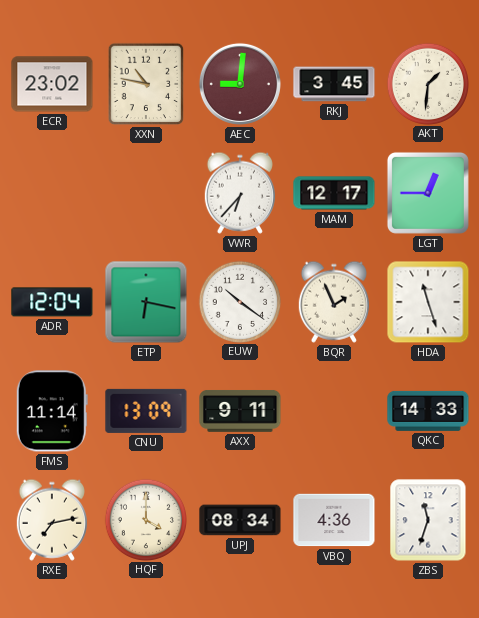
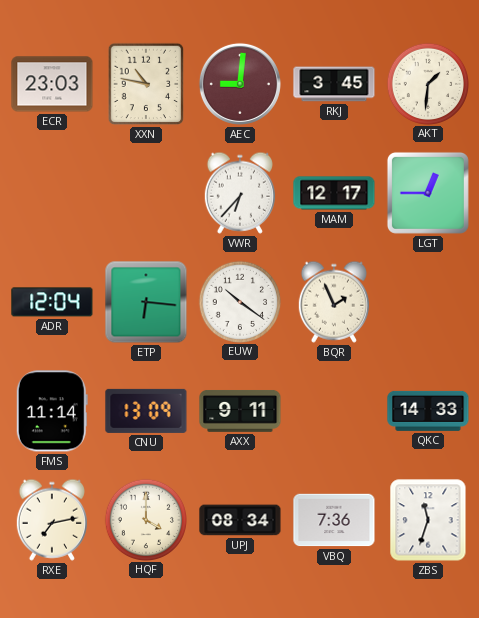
ECR: 23:02 -> 23:03 (52, 84)
ETP: 6:17 -> 6:16 (146, 302)
HDA: 11:27 -> none (428, 302)
VBQ: 4:36 -> 7:36 (334, 520)
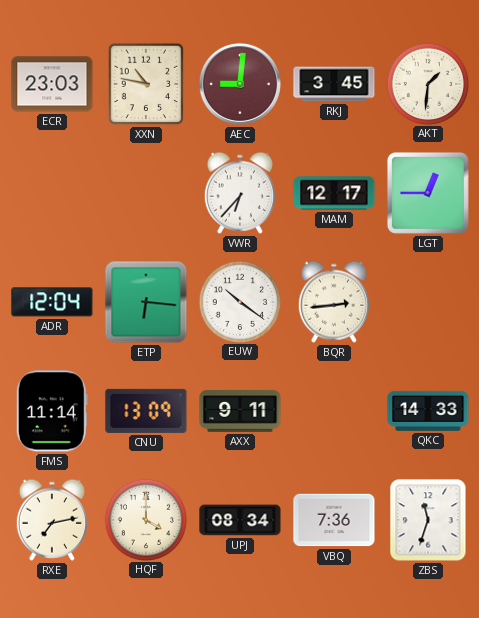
BQR: 1:56 -> 2:44 (334, 302)
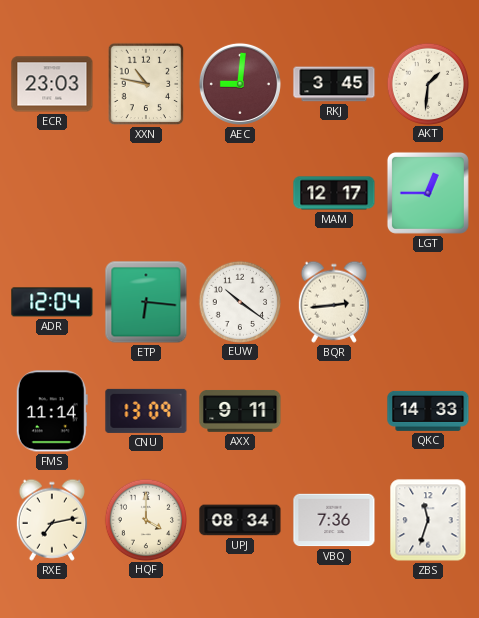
VWR: 6:37 -> none (240, 193)
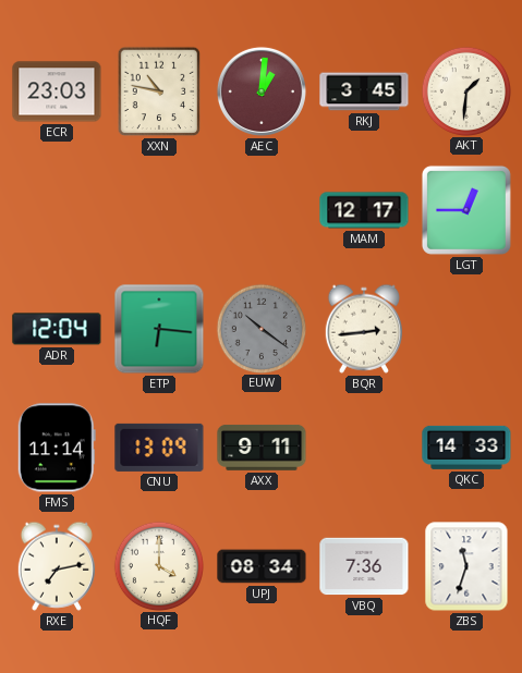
AEC: 9:01 -> 1:01 (262, 91)
EUW dial: white -> grey (260, 328)
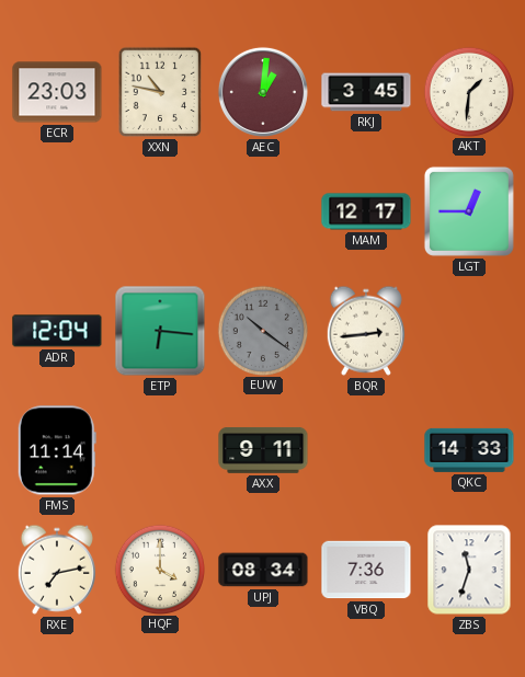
CNU: 13:09 -> none (159, 448)
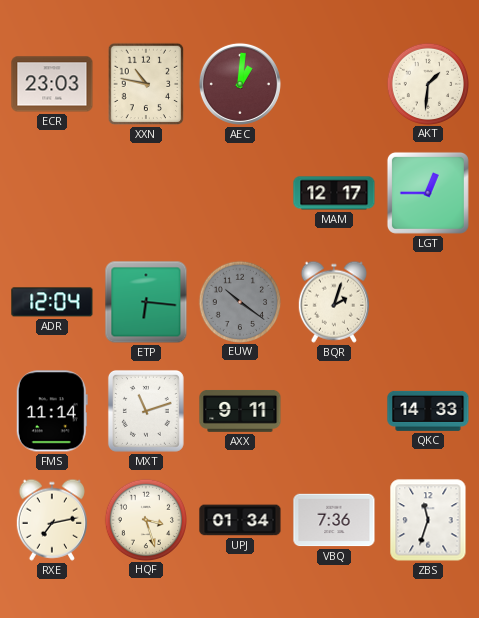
RKJ: 3:45 -> none (366, 92)
BQR: 2:44 -> 2:03 (334, 302)
MXT: none -> 11:12 (146, 411)
HQF: 4:00 -> 3:27 (145, 519)
UPJ: 08:34 -> 01:34 (240, 520)
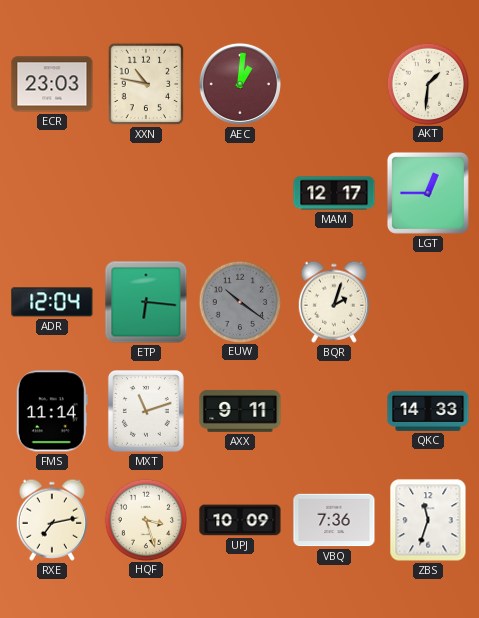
UPJ: 01:34 -> 10:09 (240, 520)
